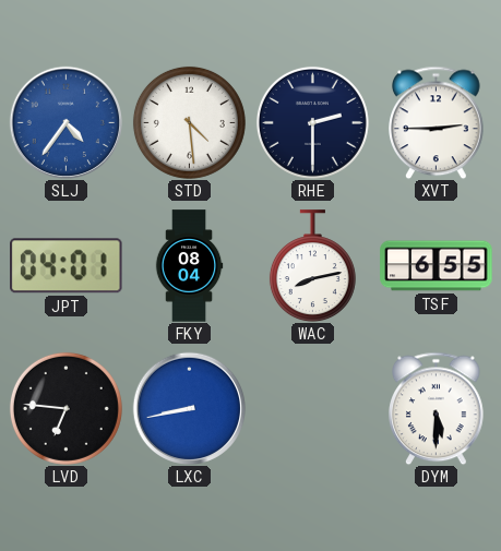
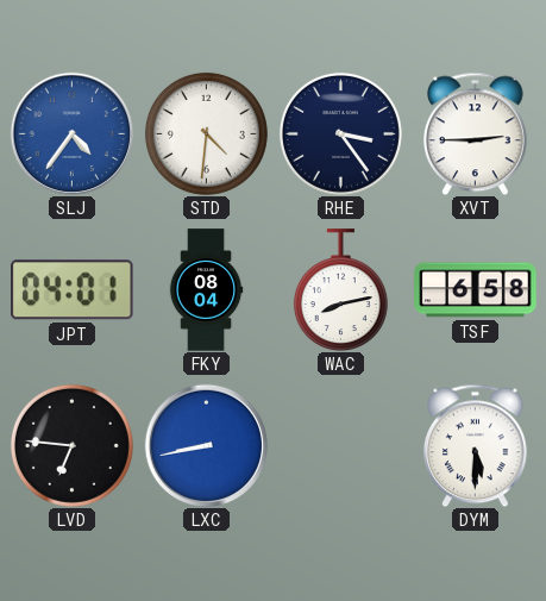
STD: 4:29 -> 4:31 (206, 133)
RHE: 2:30 -> 3:24 (340, 133)
TSF: 6:55 -> 6:58 (476, 290)
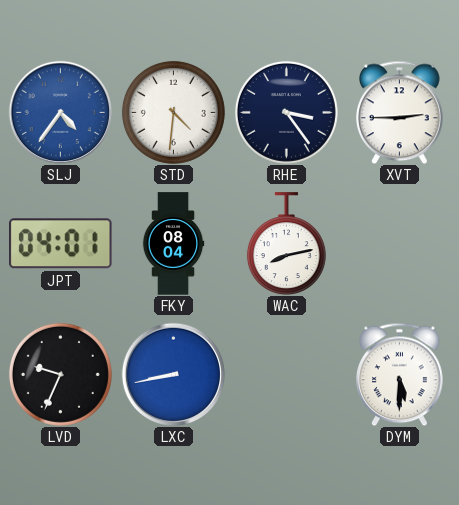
TSF: 6:58 -> none (476, 290)
LVD: 6:46 -> 9:34 (60, 374)
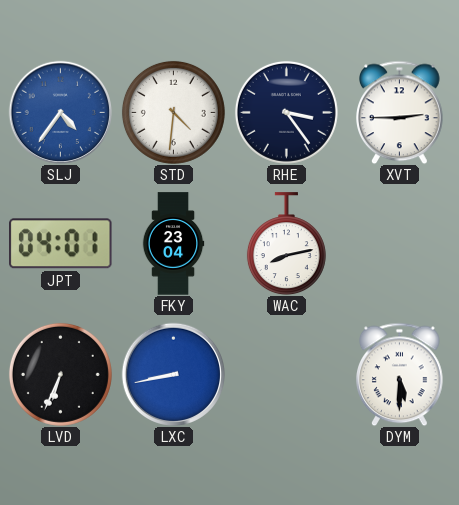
FKY: 08:04 -> 23:04 (173, 244)
LVD: 9:34 -> 6:34 (60, 374)
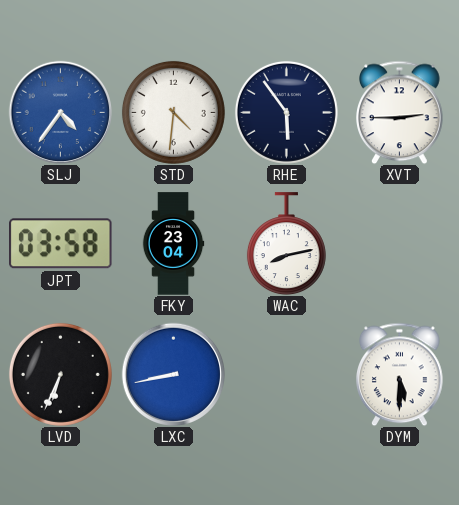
RHE: 3:24 -> 5:54 (286, 112)
JPT: 04:01 -> 03:58 (61, 244)
